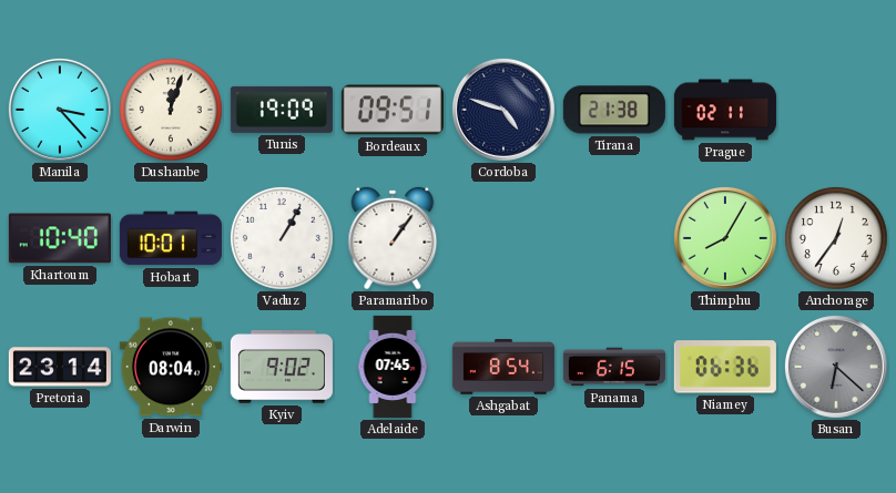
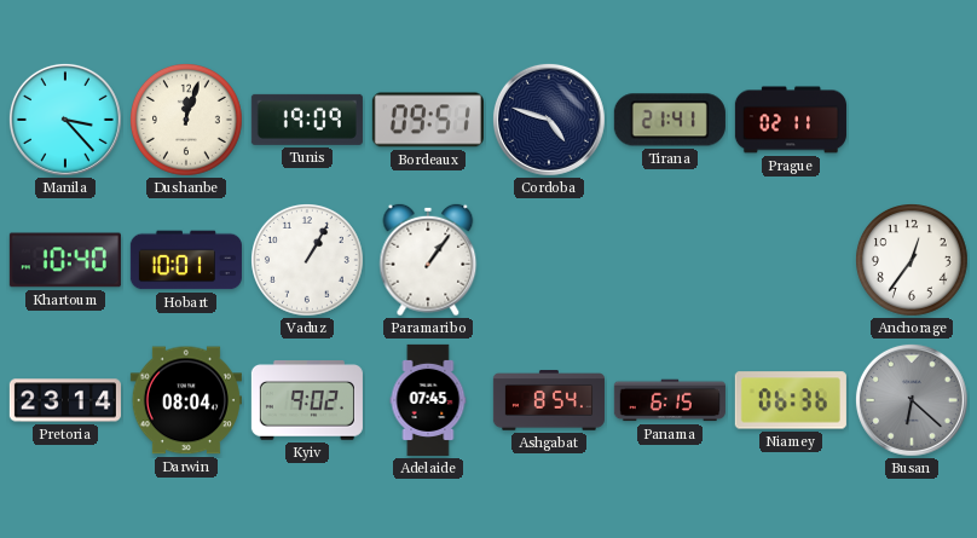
Tirana: 21:38 -> 21:41 (670, 120)
Thimphu: 8:05 -> none (725, 238)
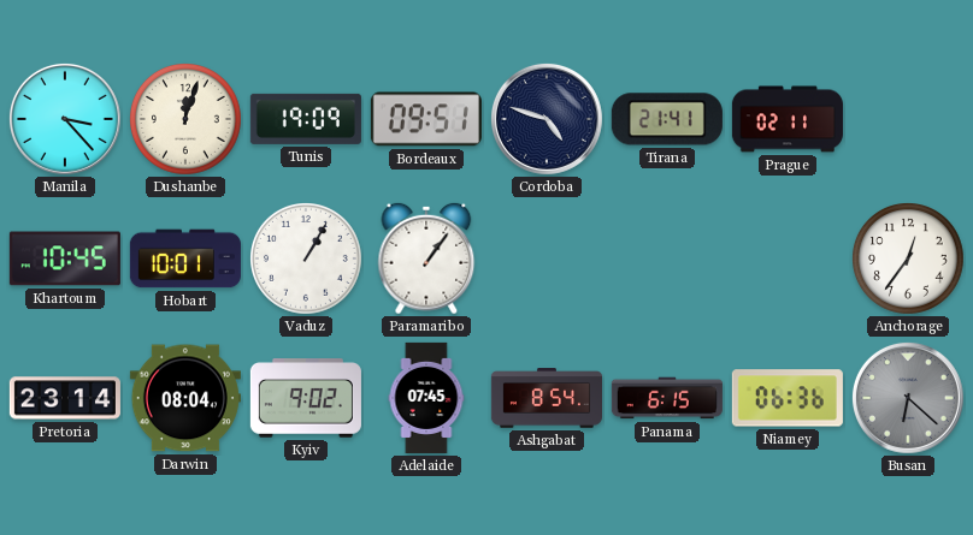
Khartoum: 10:40 -> 10:45 (65, 258)
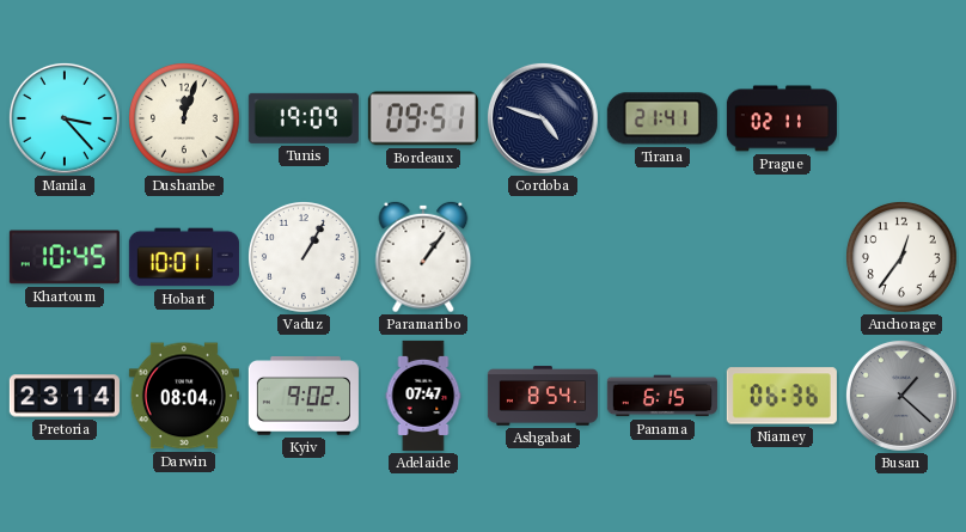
Adelaide: 07:45 -> 07:47 (423, 396)
Busan: 6:22 -> 1:22 (901, 396)
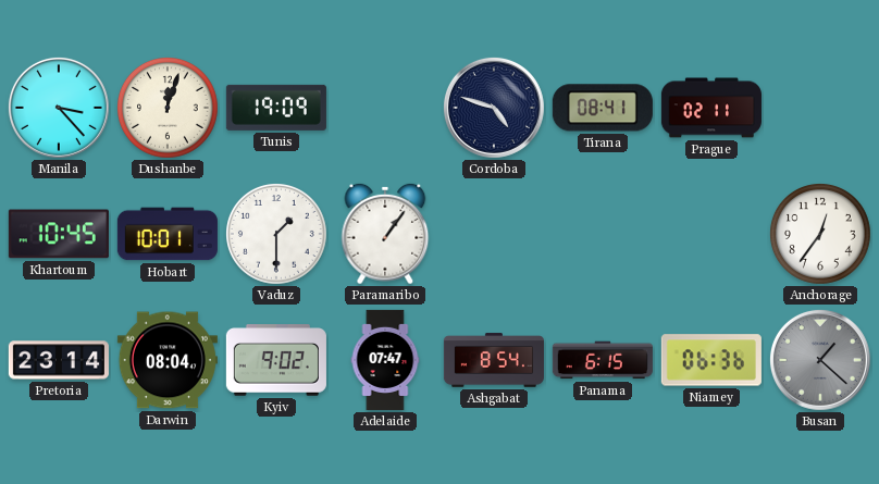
Bordeaux: 09:51 -> none (423, 118)
Tirana: 21:41 -> 08:41 (603, 108)
Vaduz: 1:05 -> 1:30 (277, 235)
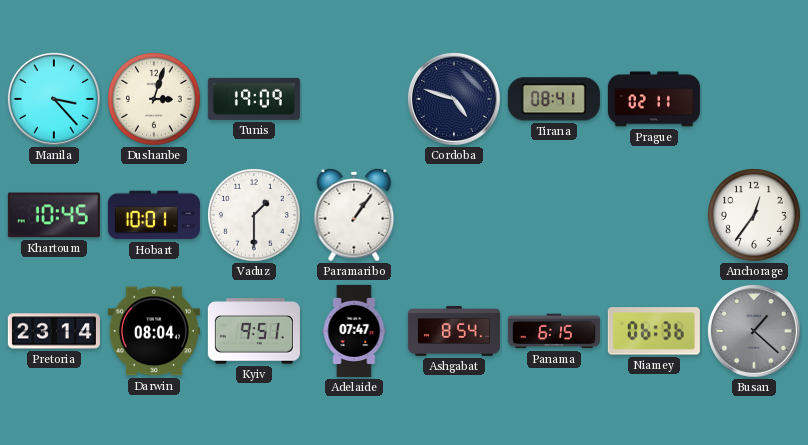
Dushanbe: 12:03 -> 3:03 (155, 100)
Kyiv: 9:02 -> 9:51 (254, 331)
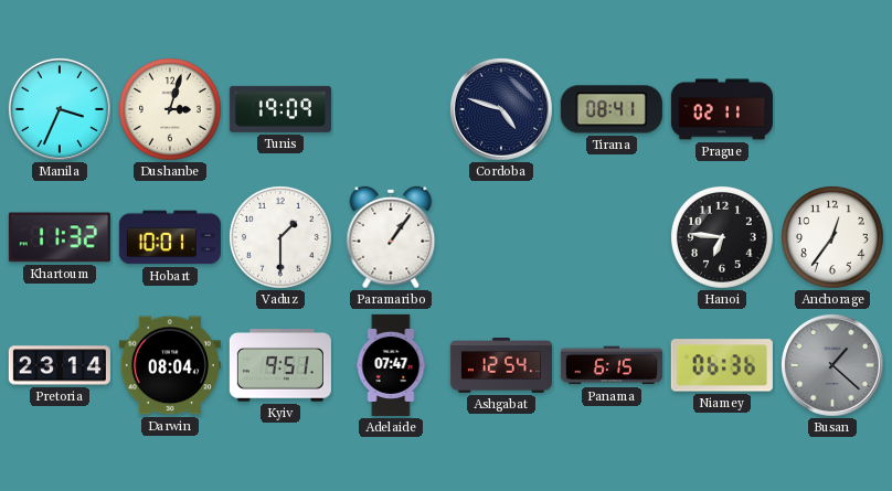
Manila: 3:23 -> 3:34 (60, 109)
Khartoum: 10:45 -> 11:32 (60, 237)
Hanoi: none -> 6:46 (723, 238)
Ashgabat: 8:54 -> 12:54 (501, 365)
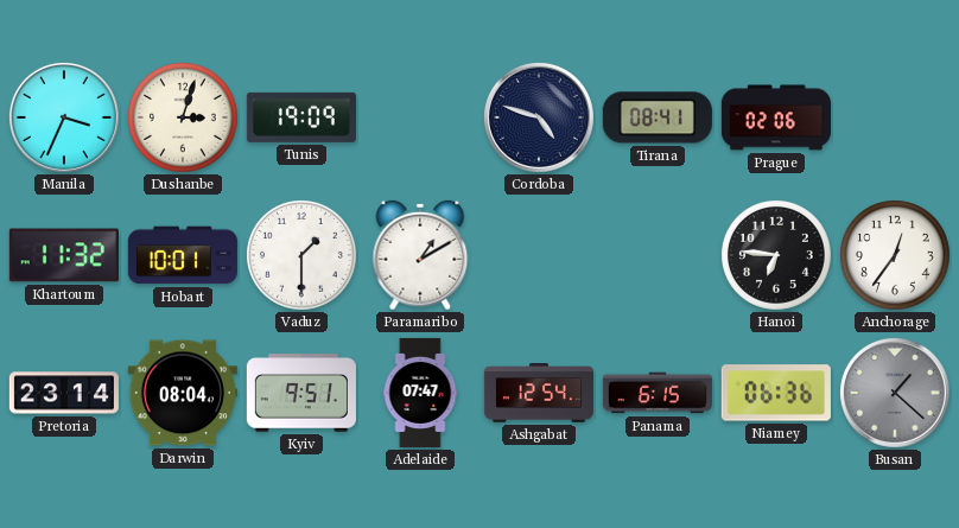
Prague: 02:11 -> 02:06 (776, 117)
Paramaribo: 1:06 -> 1:10 (420, 255)
